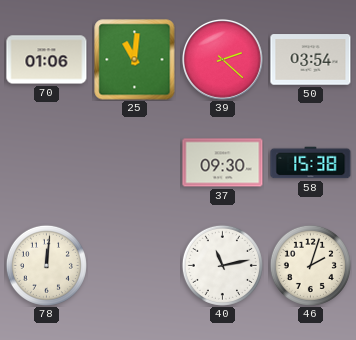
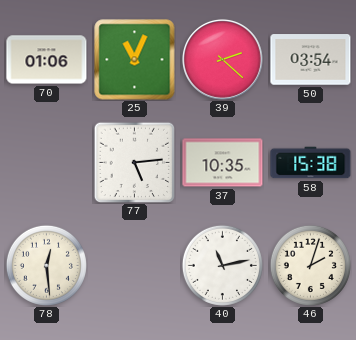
25: 11:01 -> 11:04 (135, 60)
77: none -> 5:14 (134, 162)
37: 09:30 -> 10:35 (223, 163)
78: 12:01 -> 12:29 (46, 265)
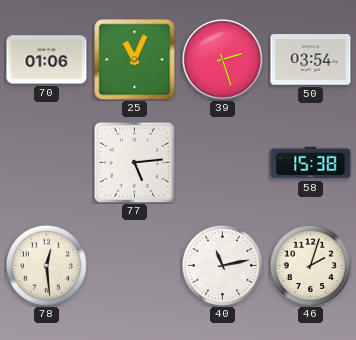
39: 2:22 -> 2:27 (222, 59)
37: 10:35 -> none (223, 163)
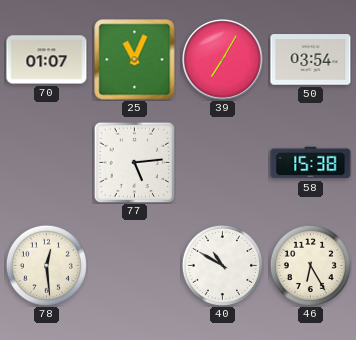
70: 01:06 -> 01:07 (47, 60)
39: 2:27 -> 7:05 (222, 59)
40: 11:13 -> 10:50 (222, 265)
46: 2:03 -> 6:25 (310, 265)
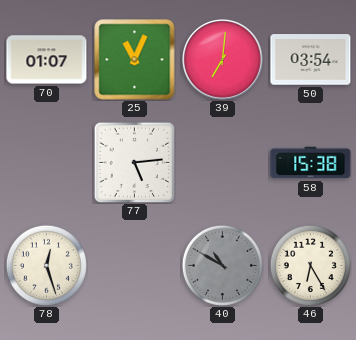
39: 7:05 -> 7:01 (222, 59)
78: 12:29 -> 12:27 (46, 265)
40 dial: white -> grey (222, 265)
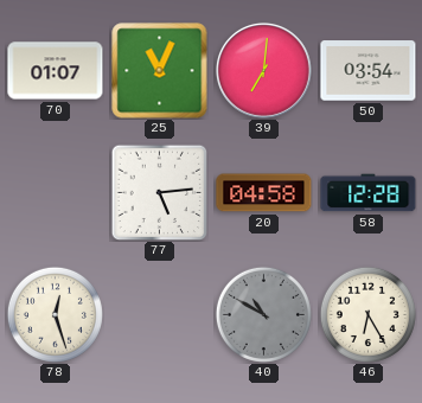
20: none -> 04:58 (264, 193)
58: 15:38 -> 12:28 (369, 193)
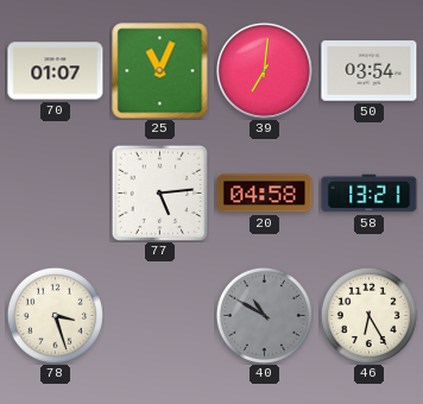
58: 12:28 -> 13:21 (370, 194)
78: 12:27 -> 3:27 (55, 315)
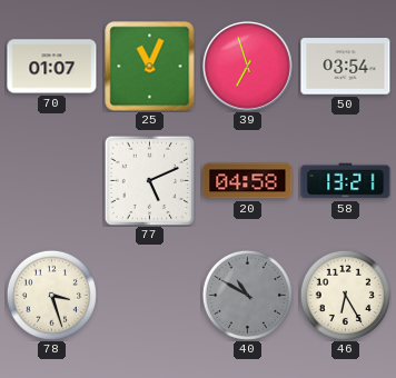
39: 7:01 -> 6:57 (247, 66)
77: 5:14 -> 5:11 (149, 180)
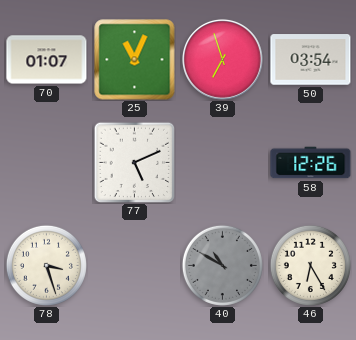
20: 04:58 -> none (248, 181)
58: 13:21 -> 12:26 (311, 163)
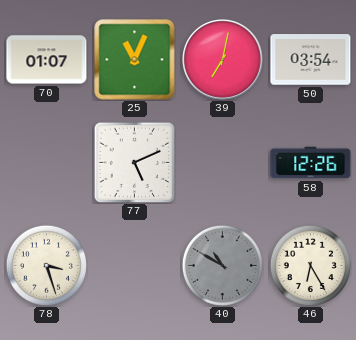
39: 6:57 -> 7:02 (222, 59)
